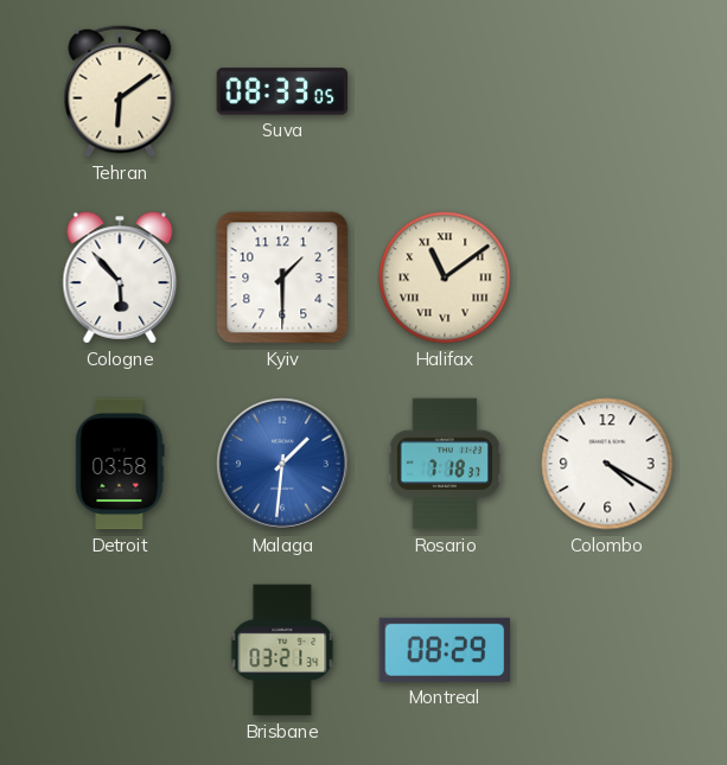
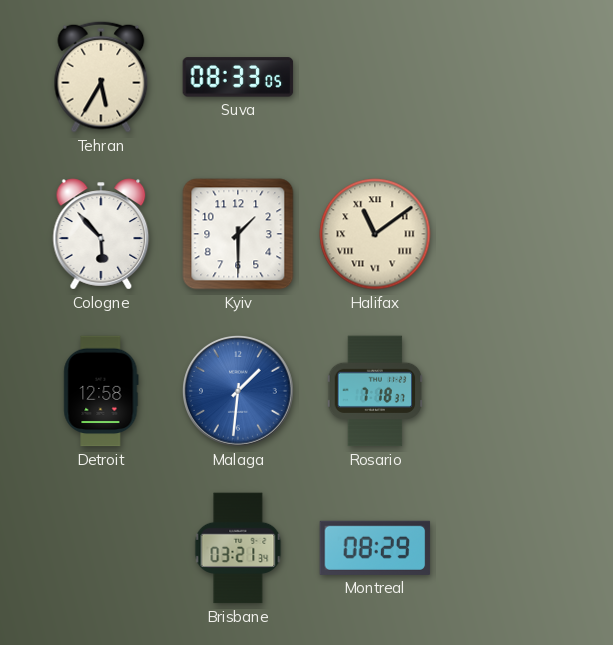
Tehran: 6:09 -> 5:35 (101, 77)
Detroit: 03:58 -> 12:58 (101, 391)
Colombo: 4:20 -> none (607, 464)
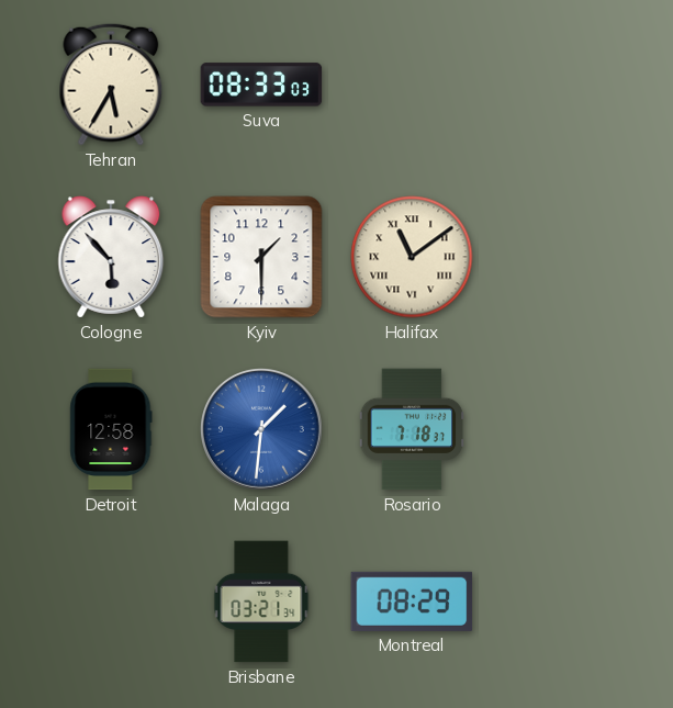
Suva: 08:33:05 -> 08:33:03 (261, 85)
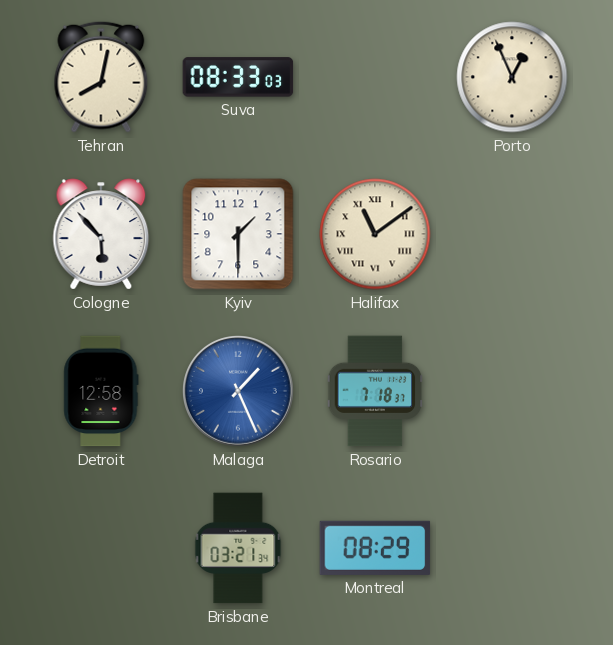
Tehran: 5:35 -> 8:02 (101, 77)
Porto: none -> 12:56 (512, 77)
Malaga: 1:31 -> 1:26 (239, 392)
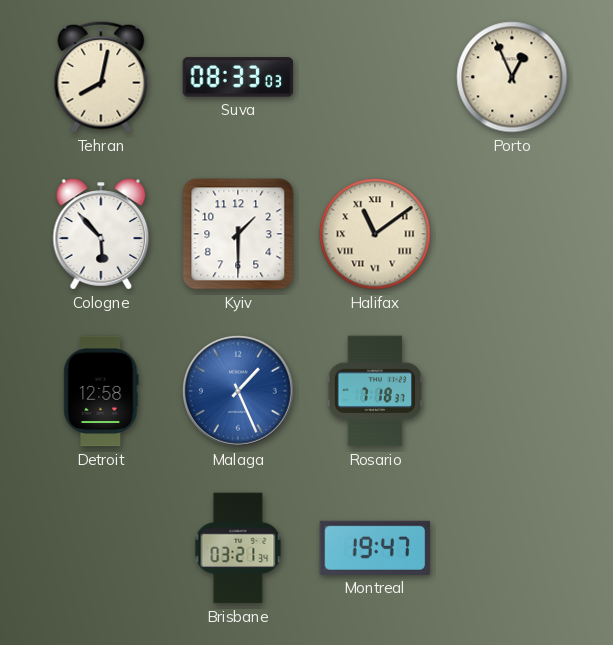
Montreal: 08:29 -> 19:47 (375, 548)
